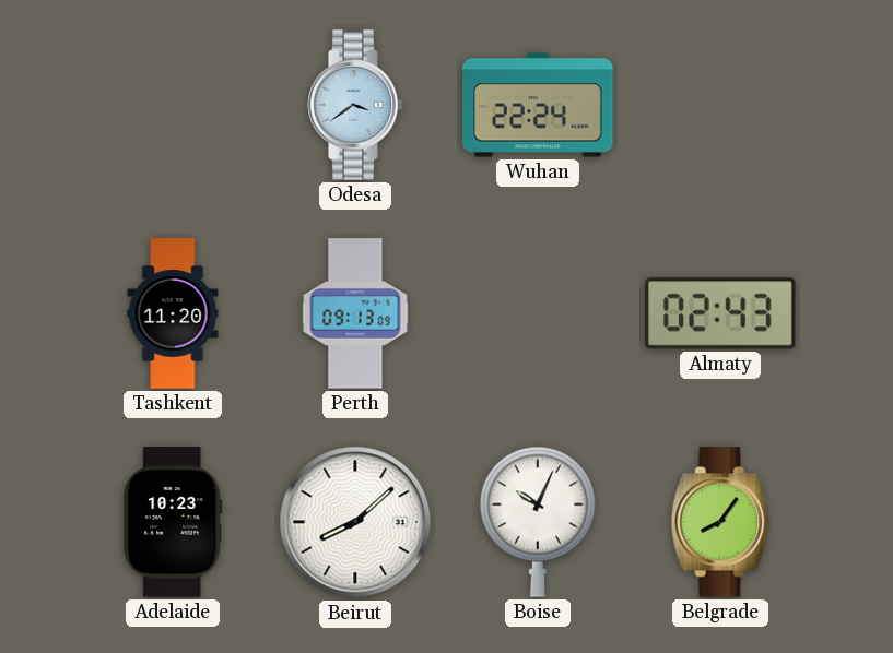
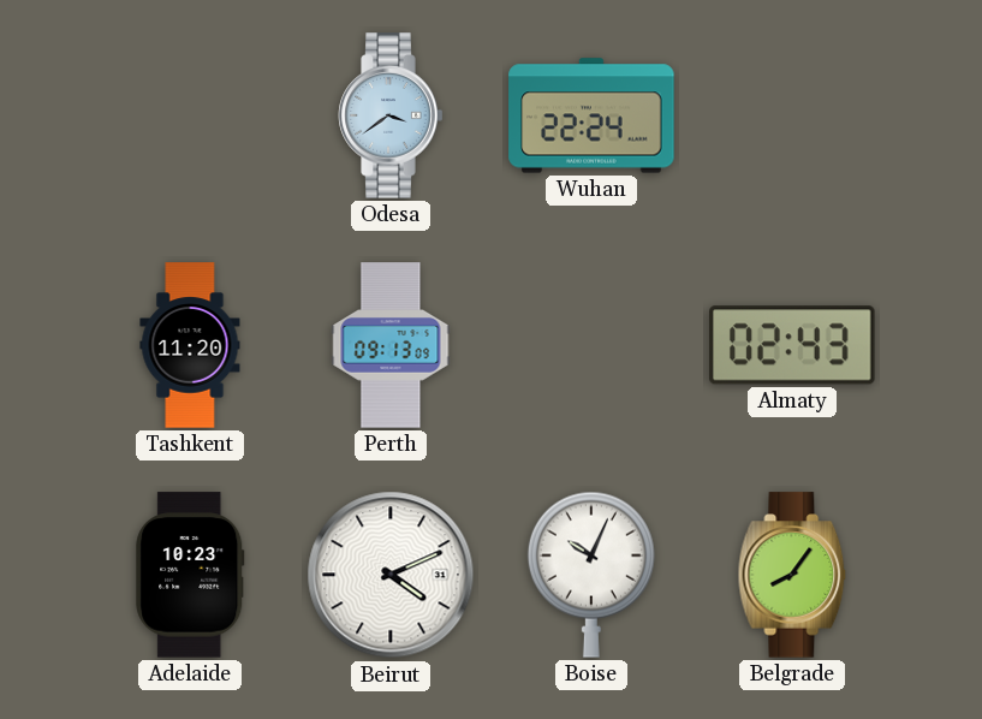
Beirut: 8:08 -> 4:11 (391, 575)
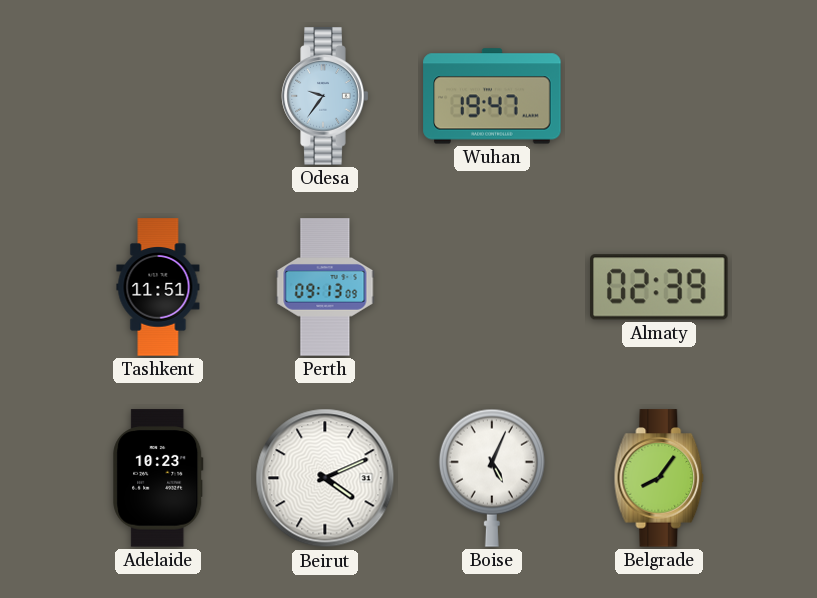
Odesa: 3:39 -> 9:36 (325, 96)
Wuhan: 22:24 -> 19:47 (492, 96)
Tashkent: 11:20 -> 11:51 (158, 287)
Almaty: 02:43 -> 02:39 (659, 287)
Boise: 10:04 -> 5:04 (492, 478)
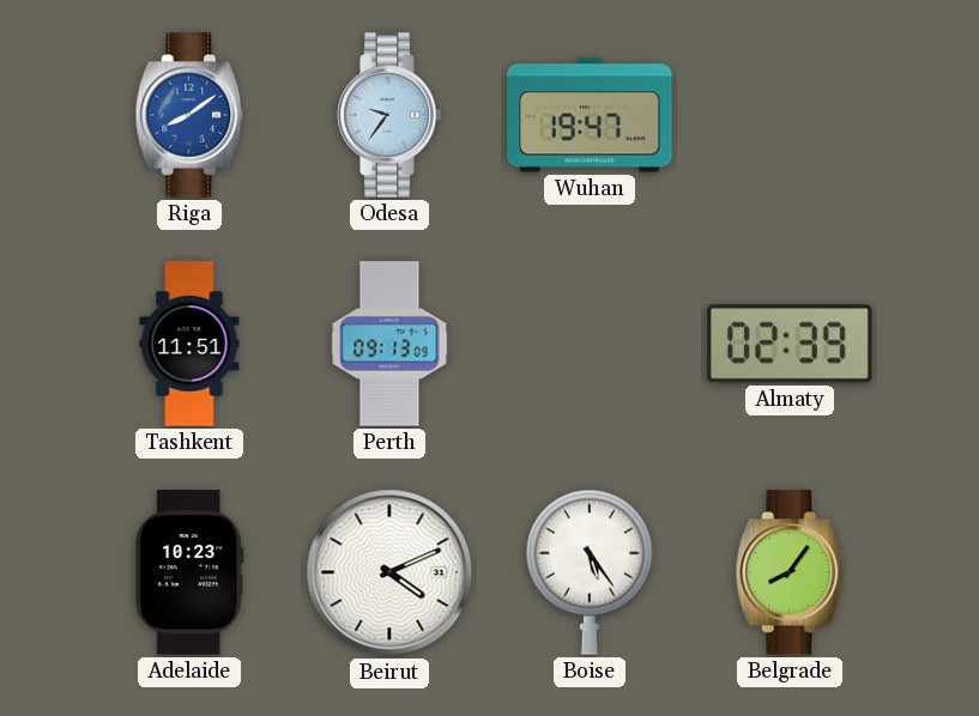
Riga: none -> 8:09 (189, 115)
Boise: 5:04 -> 5:24 (590, 572)
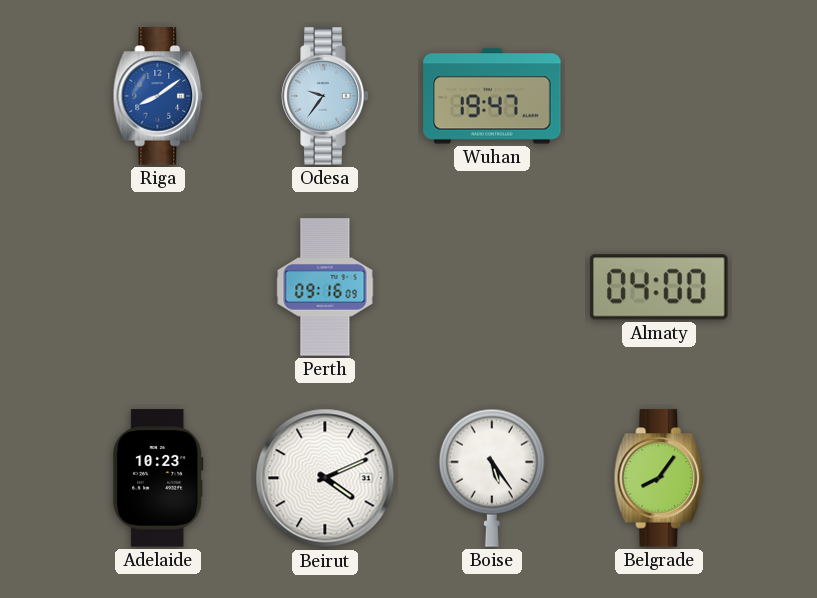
Tashkent: 11:51 -> none (189, 344)
Perth: 09:13 -> 09:16 (325, 287)
Almaty: 02:39 -> 04:00 (659, 287)
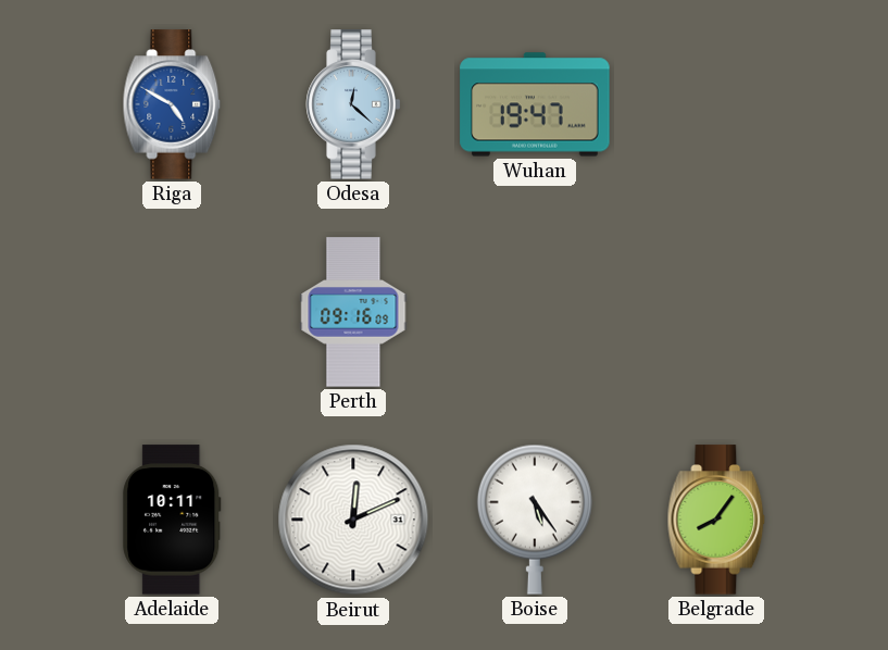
Riga: 8:09 -> 4:50 (172, 104)
Odesa: 9:36 -> 12:22 (353, 104)
Almaty: 04:00 -> none (659, 287)
Adelaide: 10:23 -> 10:11 (172, 520)
Beirut: 4:11 -> 12:11 (353, 520)
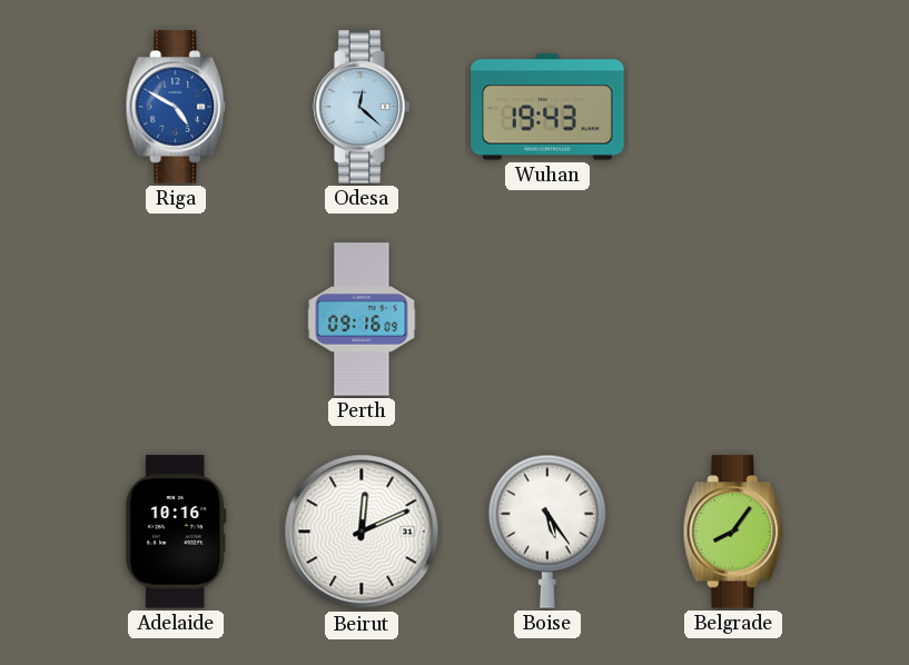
Wuhan: 19:47 -> 19:43 (547, 107)
Adelaide: 10:11 -> 10:16 (176, 532)
